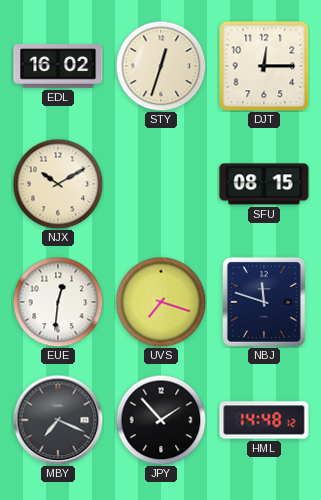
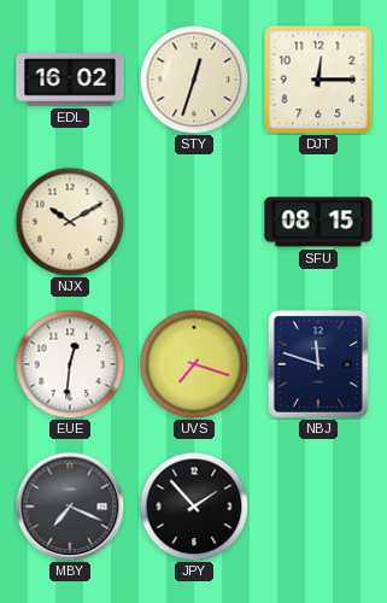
HML: 14:48 -> none (264, 420)
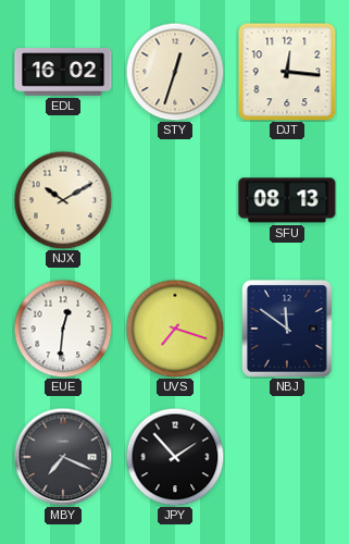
DJT: 12:15 -> 12:16 (287, 72)
SFU: 08:15 -> 08:13 (287, 200)
NBJ: 11:48 -> 11:51 (287, 329)
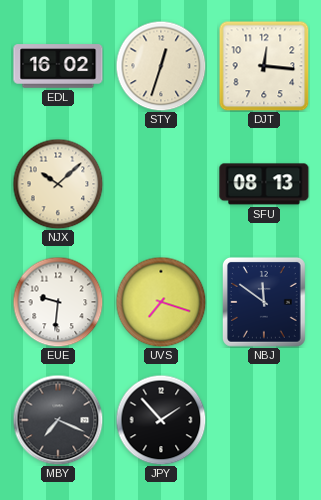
NJX: 10:10 -> 10:08 (58, 184)
EUE: 12:31 -> 9:31 (58, 302)
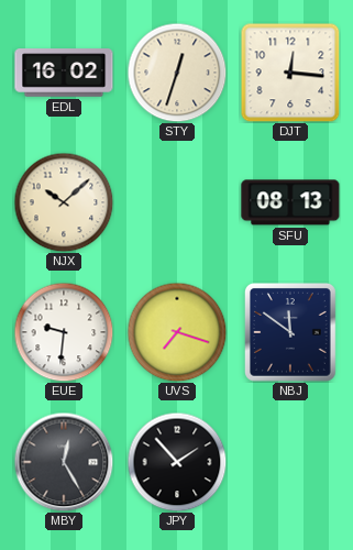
MBY: 7:19 -> 12:25 (64, 462)
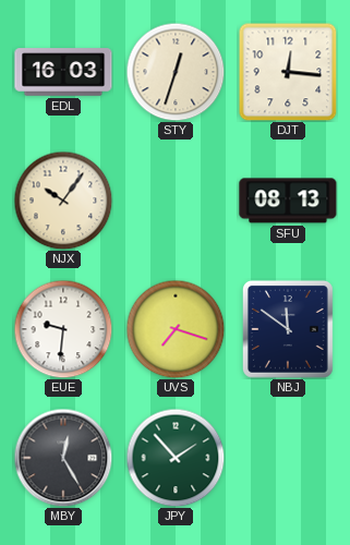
EDL: 16:02 -> 16:03 (63, 72)
NJX: 10:08 -> 10:06 (63, 201)
JPY dial: black -> green (176, 458)
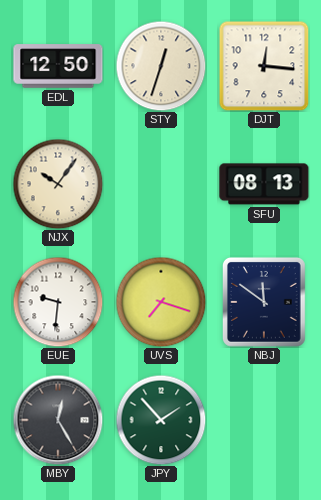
EDL: 16:03 -> 12:50 (58, 66)
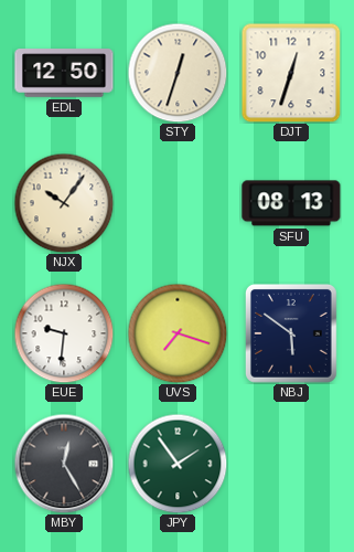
DJT: 12:16 -> 12:33 (291, 73)
NBJ: 11:51 -> 5:51 (291, 333)
JPY: 1:53 -> 1:54 (178, 464)
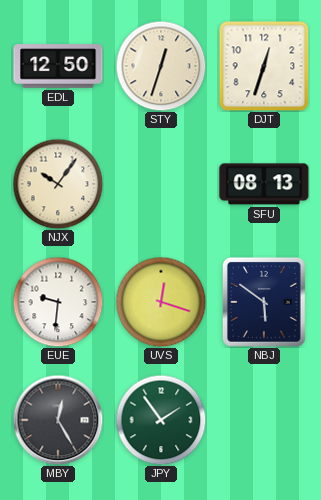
UVS: 7:18 -> 12:18 (161, 302)
